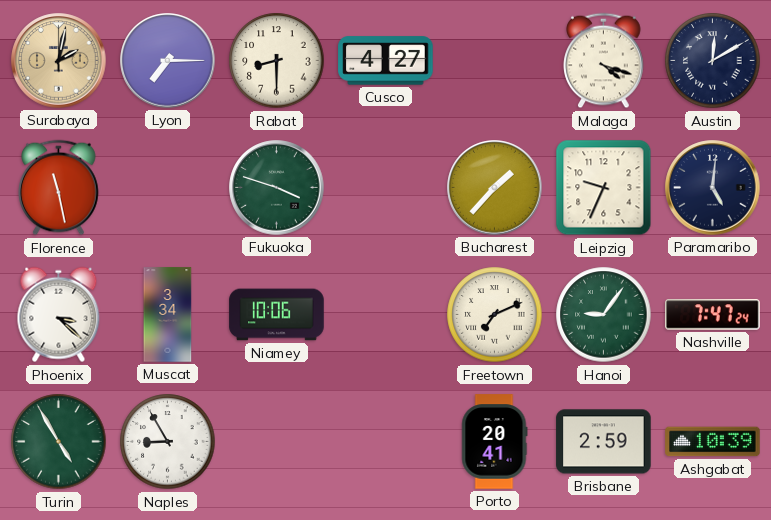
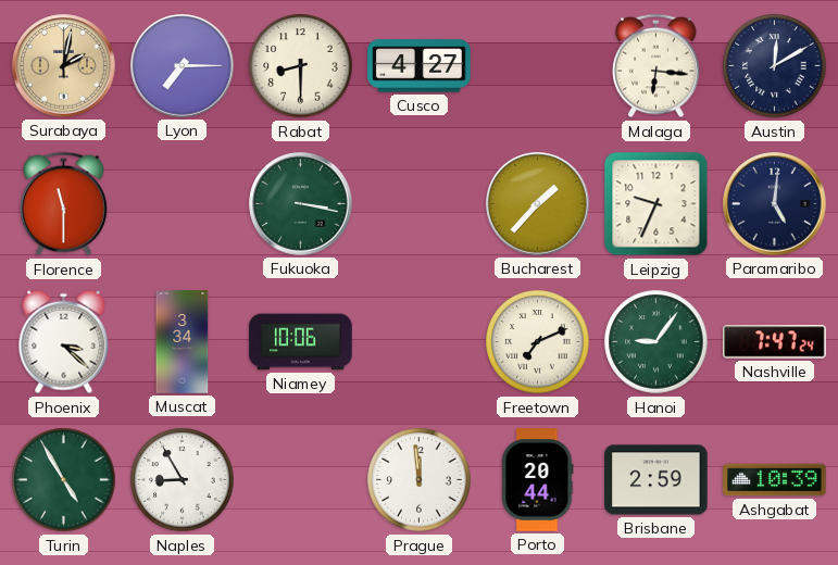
Malaga: 4:18 -> 6:16 (656, 66)
Florence: 11:28 -> 11:30 (64, 204)
Fukuoka: 3:48 -> 3:17 (301, 204)
Prague: none -> 11:59 (420, 480)
Porto: 20:41 -> 20:44 (538, 480)
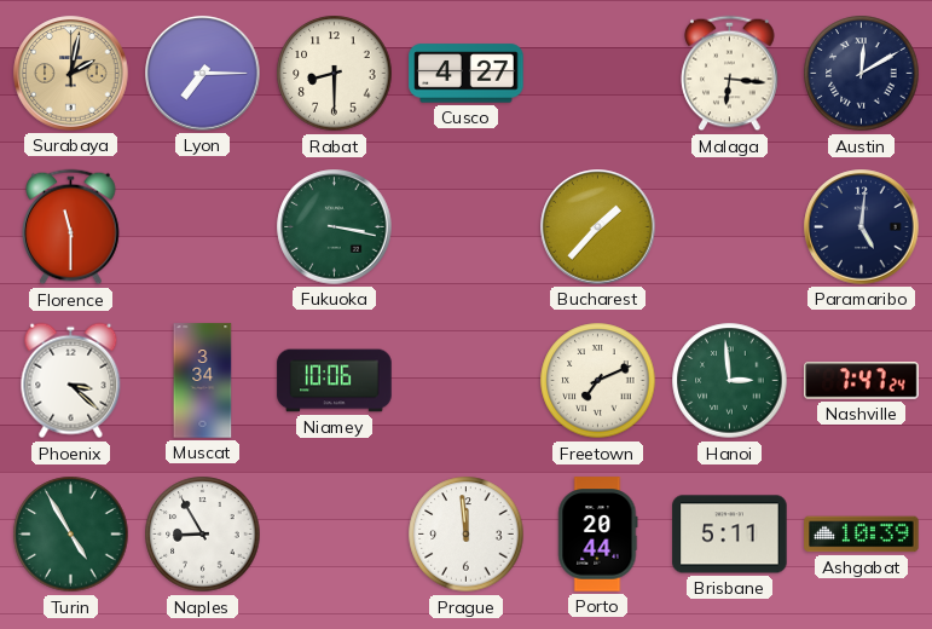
Leipzig: 9:34 -> none (656, 204)
Hanoi: 9:06 -> 2:59 (730, 381)
Brisbane: 2:59 -> 5:11 (730, 535)
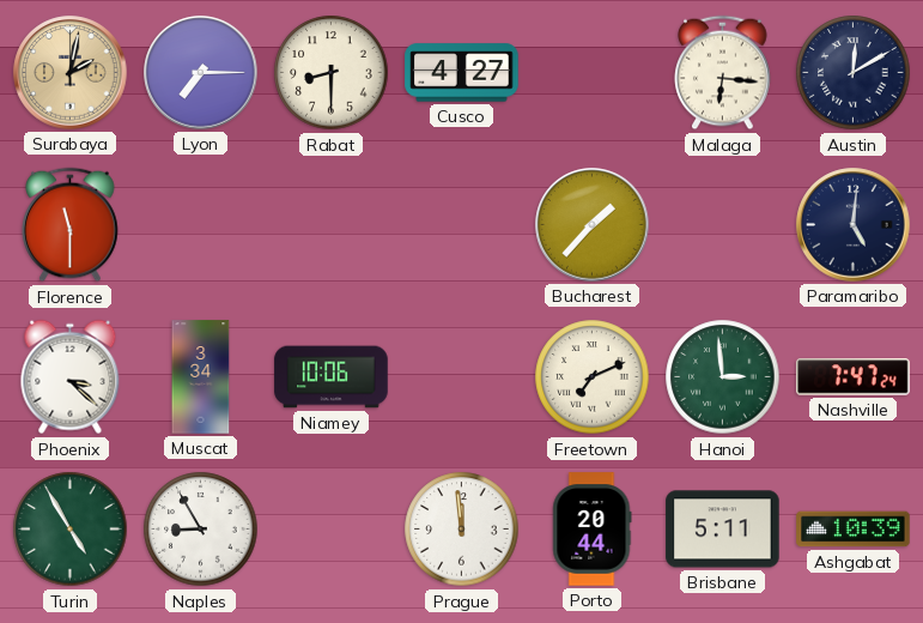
Fukuoka: 3:17 -> none (335, 227)
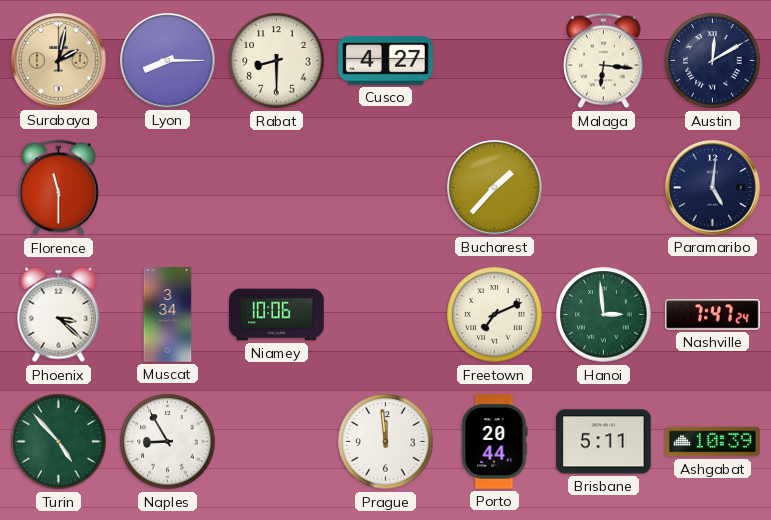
Lyon: 7:15 -> 8:15 (168, 61)
Turin: 4:55 -> 4:53 (59, 442)
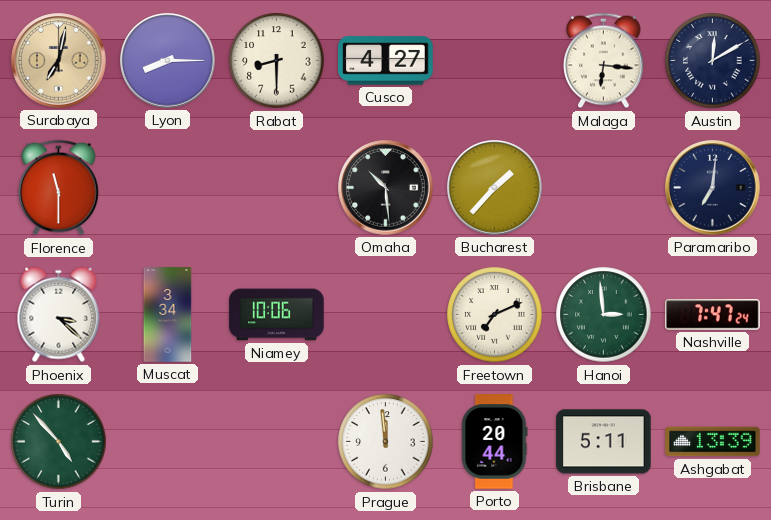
Surabaya: 2:02 -> 7:02 (59, 61)
Omaha: none -> 10:29 (386, 188)
Paramaribo: 5:01 -> 7:01 (713, 188)
Naples: 8:55 -> none (168, 442)
Ashgabat: 10:39 -> 13:39 (713, 442)
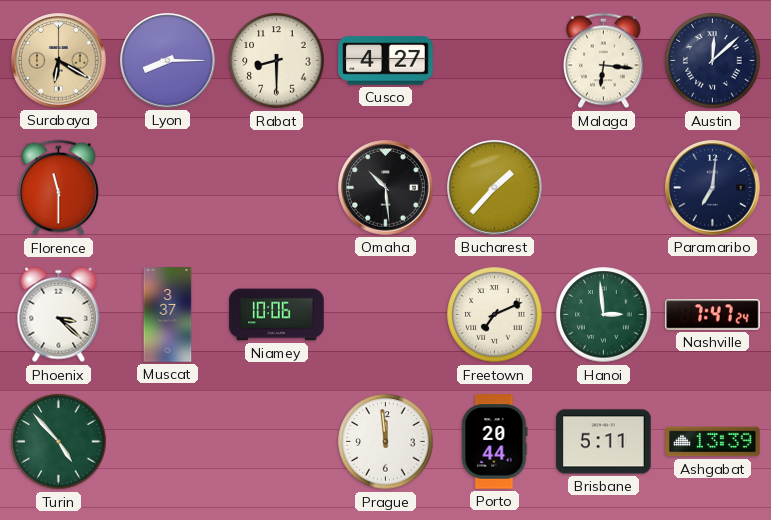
Surabaya: 7:02 -> 6:20 (59, 61)
Austin: 12:10 -> 12:08 (713, 61)
Muscat: 3:34 -> 3:37 (168, 315)
